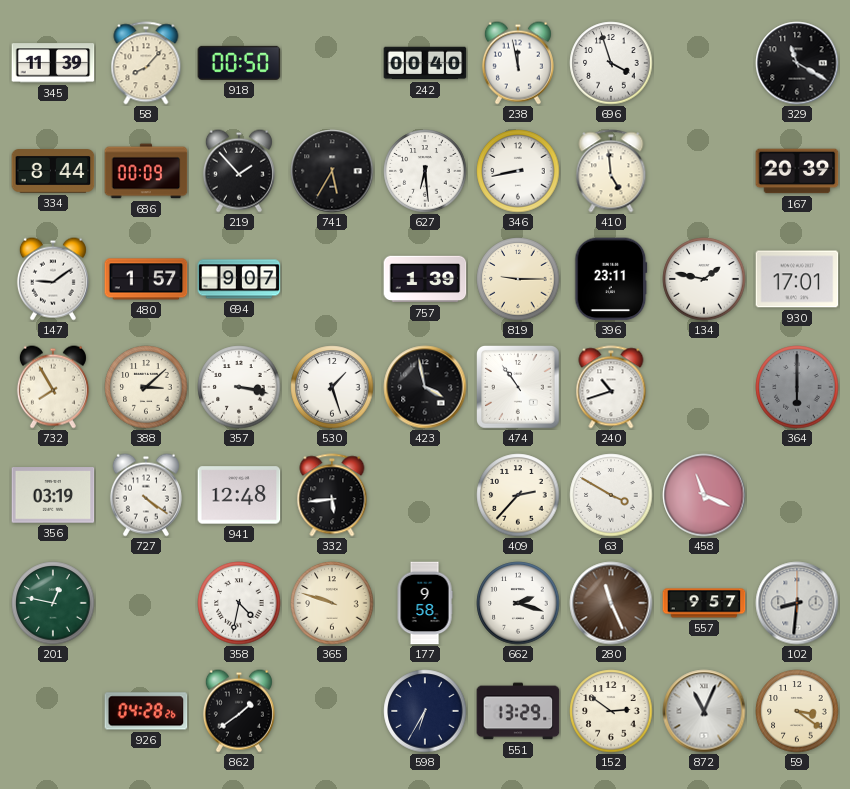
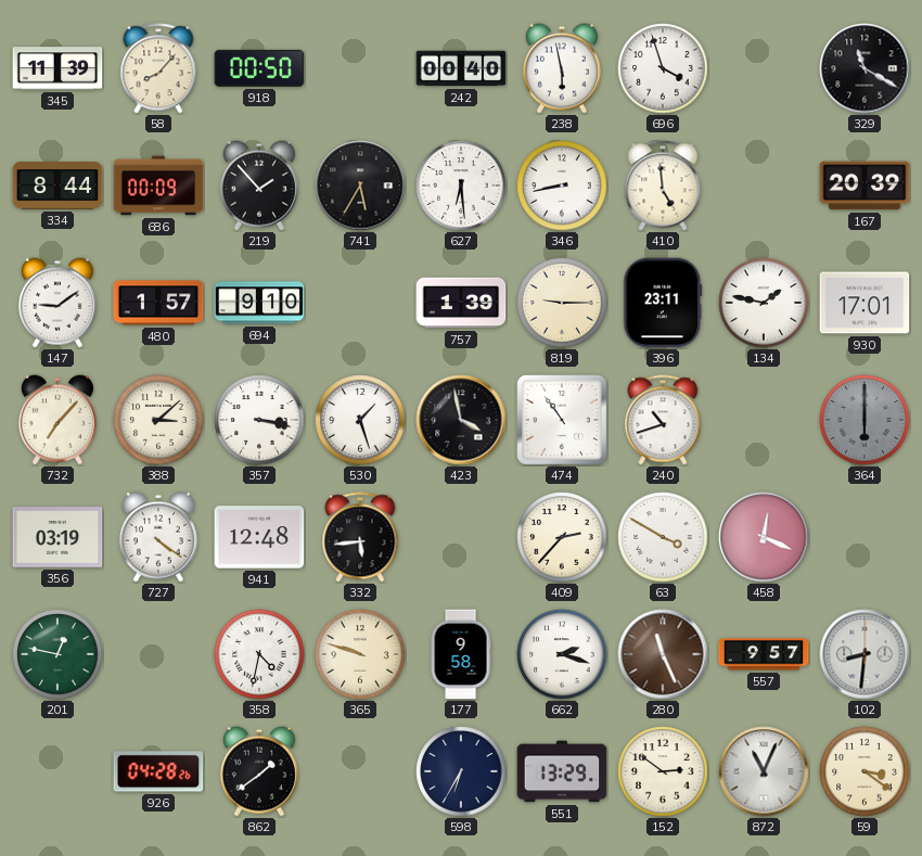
238: 11:58 -> 5:58 (562, 68)
694: 9:07 -> 9:10 (259, 303)
732: 7:55 -> 7:07 (57, 420)
458: 11:19 -> 12:19 (764, 537)
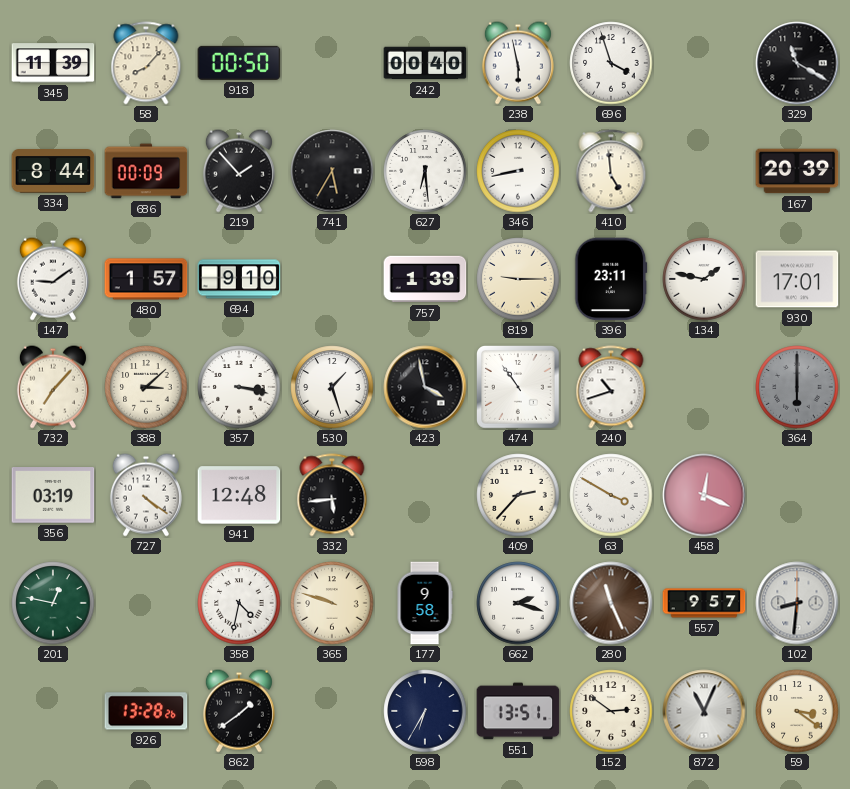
926: 04:28 -> 13:28 (146, 711)
551: 13:29 -> 13:51 (518, 711)
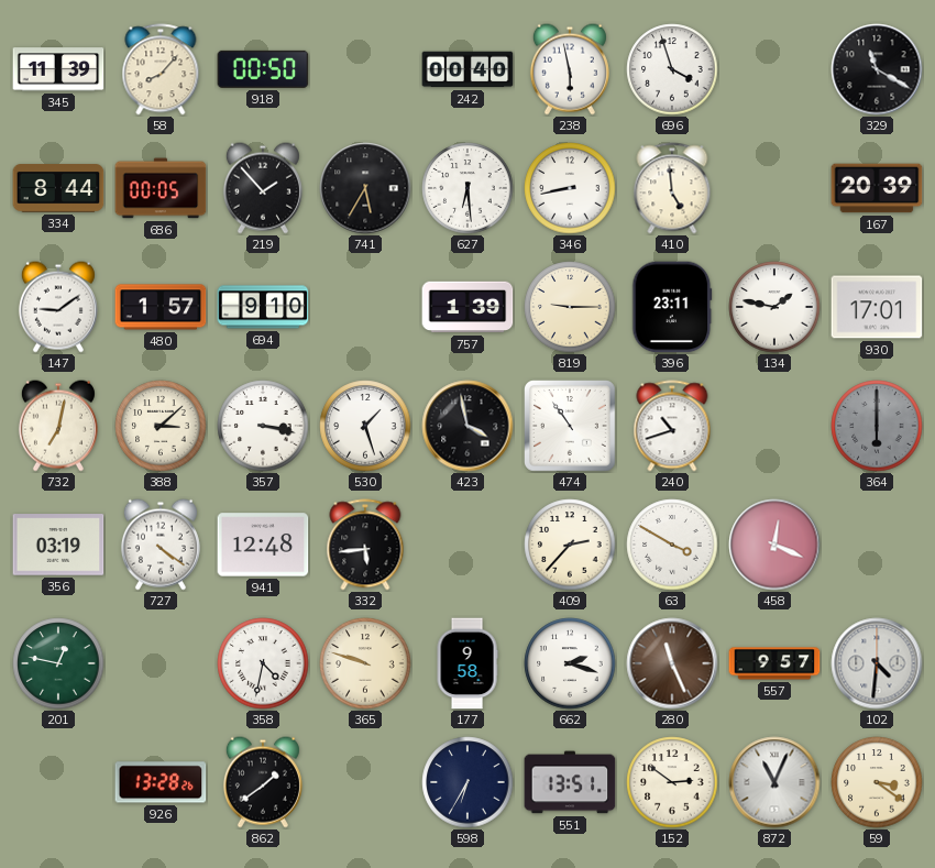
686: 00:09 -> 00:05 (161, 188)
732: 7:07 -> 7:02 (58, 426)
102: 8:31 -> 4:31 (877, 663)
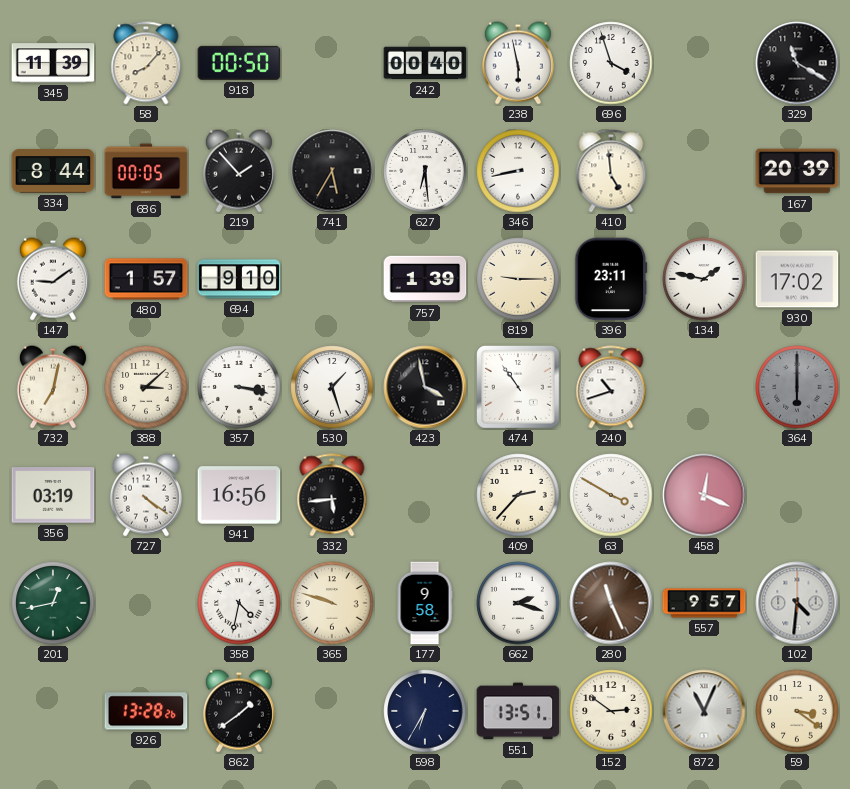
930: 17:01 -> 17:02 (797, 279)
941: 12:48 -> 16:56 (239, 495)
201: 12:47 -> 12:43 (53, 603)
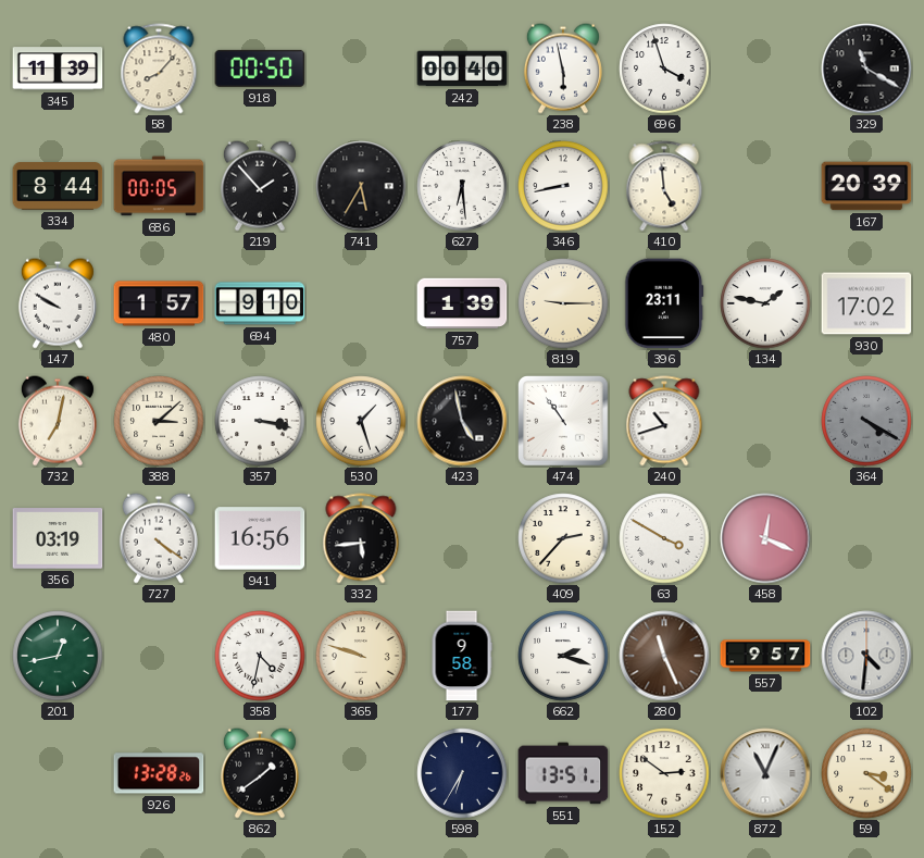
147: 9:09 -> 9:50 (58, 303)
423: 3:58 -> 4:58 (462, 421)
364: 6:00 -> 4:20 (866, 421)
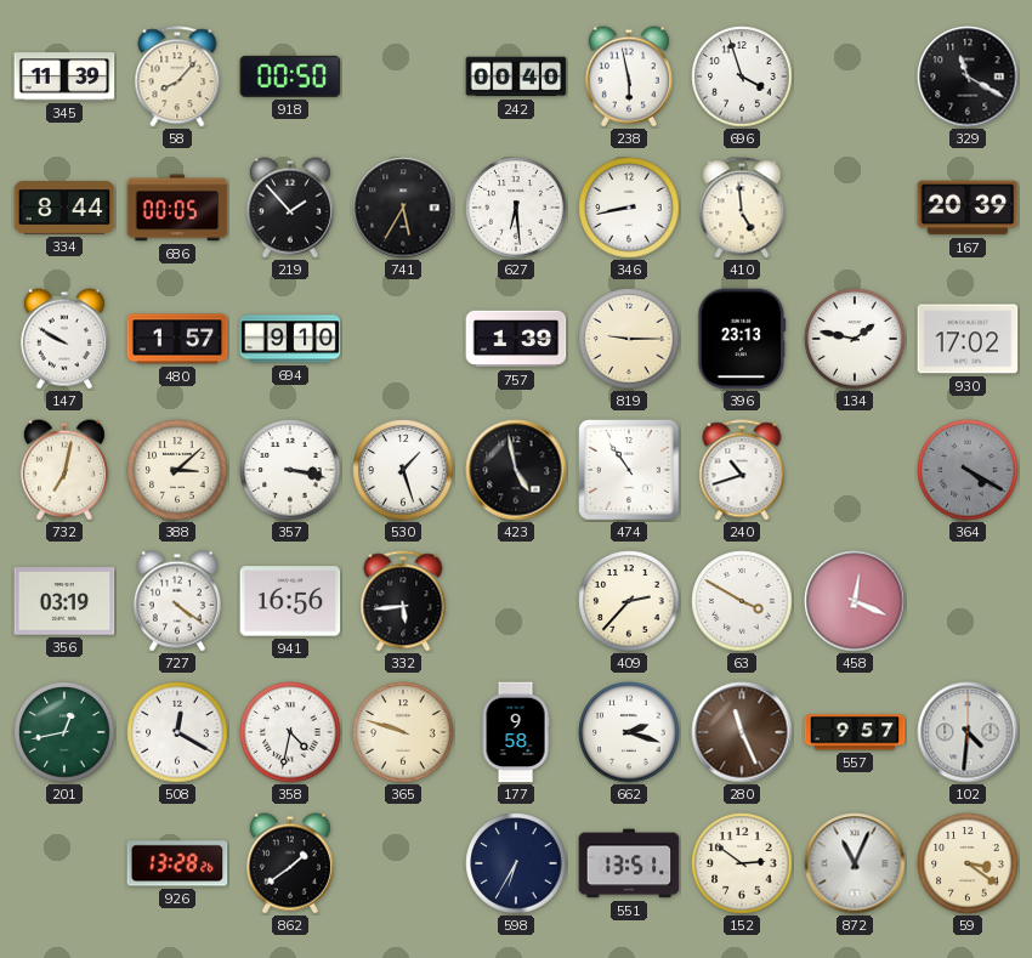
396: 23:11 -> 23:13 (742, 339)
508: none -> 12:20 (177, 732)
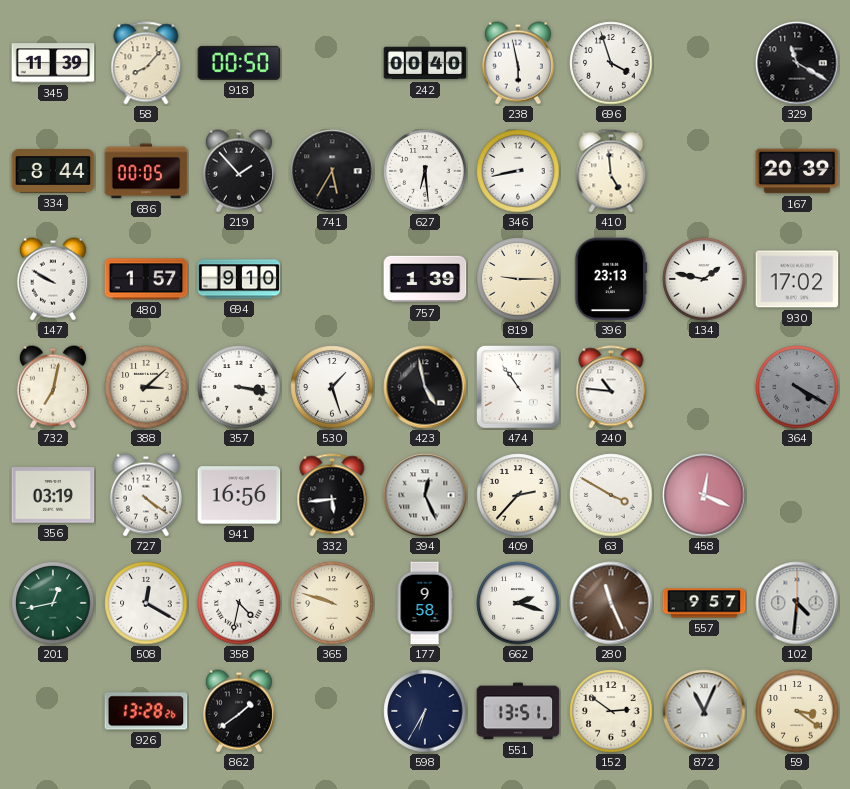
240: 10:42 -> 10:46 (611, 387)
394: none -> 12:26 (425, 495)
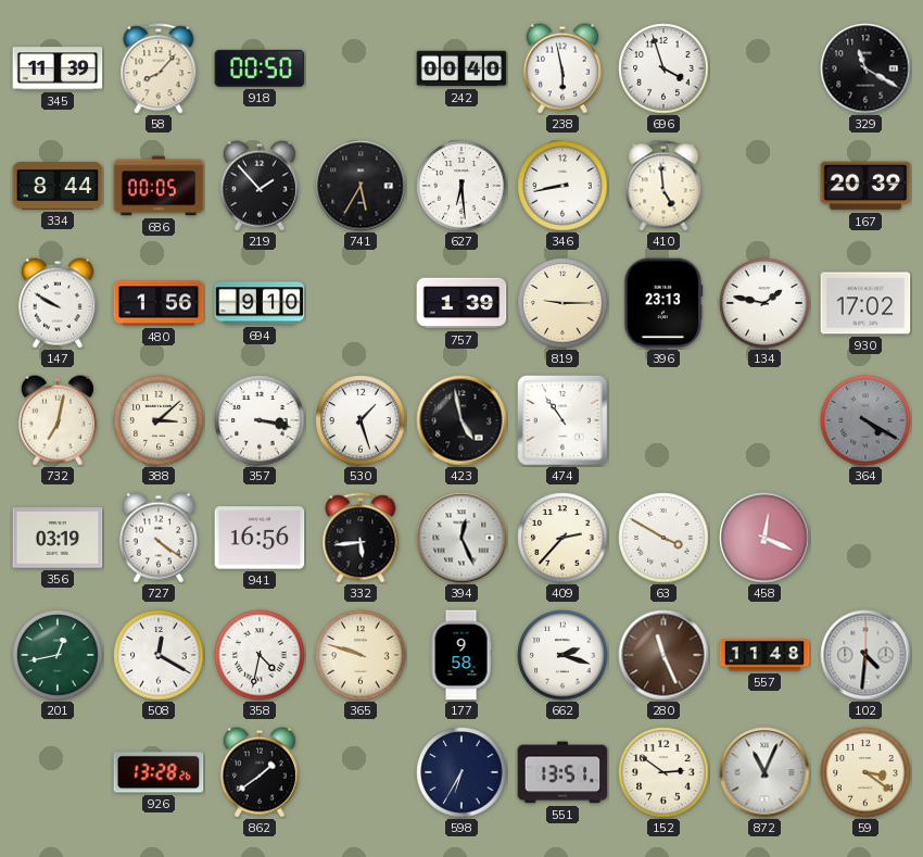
480: 1:57 -> 1:56 (159, 303)
240: 10:46 -> none (611, 387)
557: 9:57 -> 11:48 (764, 655)
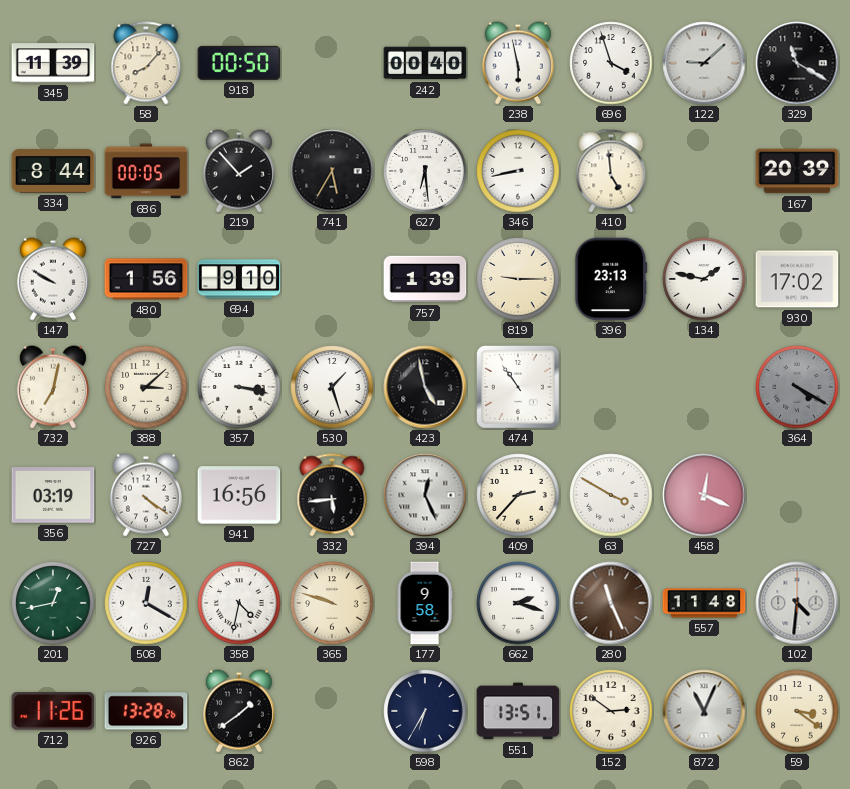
122: none -> 9:08 (704, 63)
712: none -> 11:26 (53, 711)
